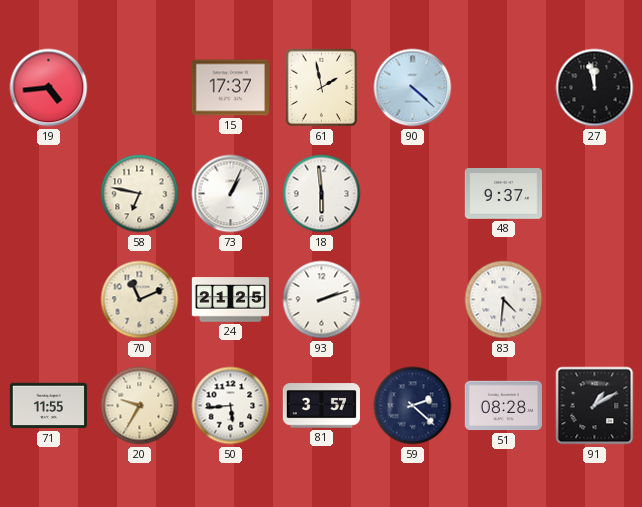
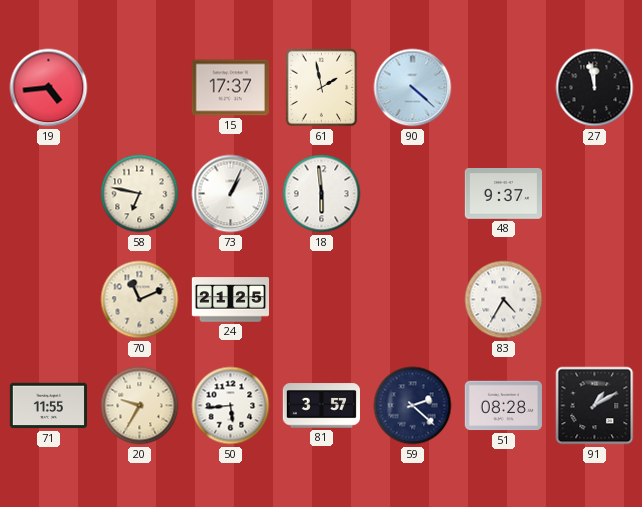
93: 2:12 -> none (322, 300)
83: 4:31 -> 4:35 (504, 300)
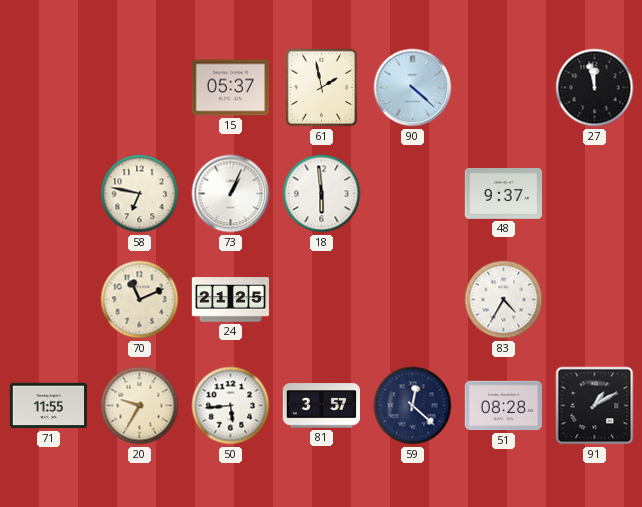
19: 4:44 -> none (49, 88)
15: 17:37 -> 05:37 (230, 88)
59: 2:22 -> 12:22 (413, 406)
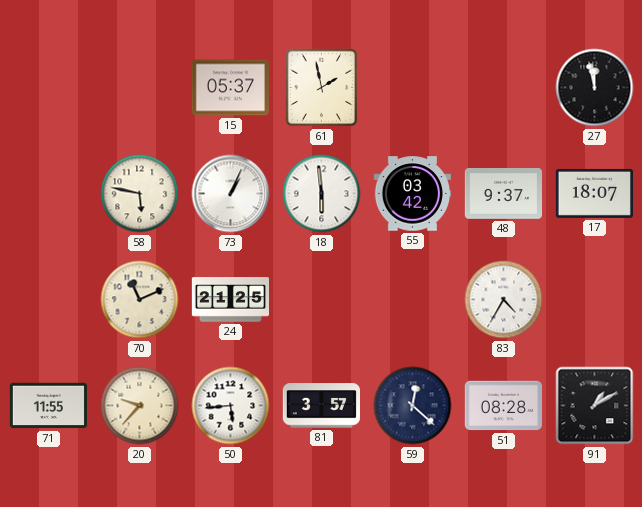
90: 4:22 -> none (413, 88)
58: 6:47 -> 5:47 (140, 194)
55: none -> 03:42 (412, 194)
17: none -> 18:07 (594, 193)
20: 9:35 -> 9:37 (140, 406)
